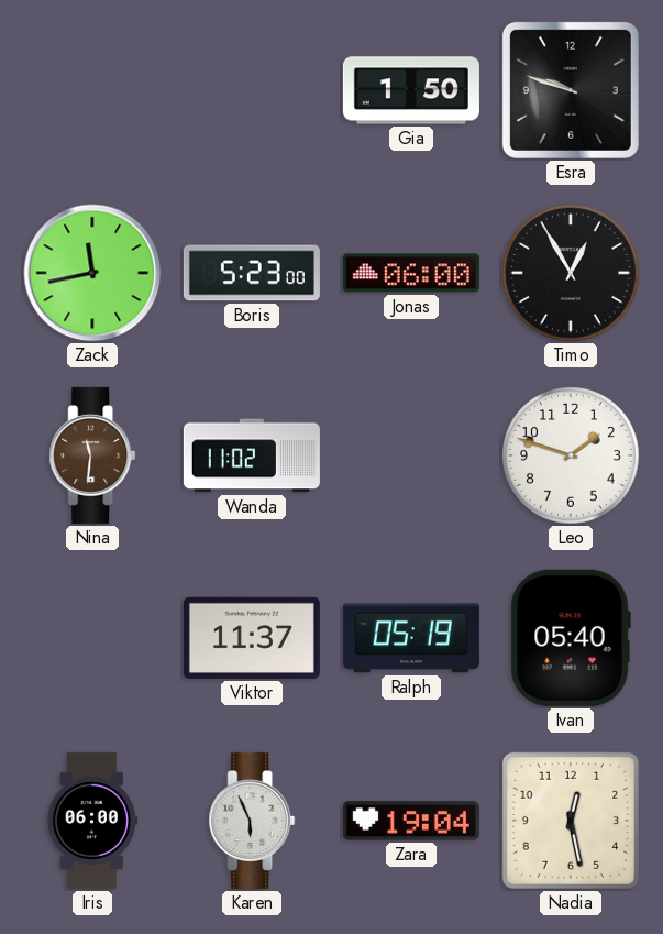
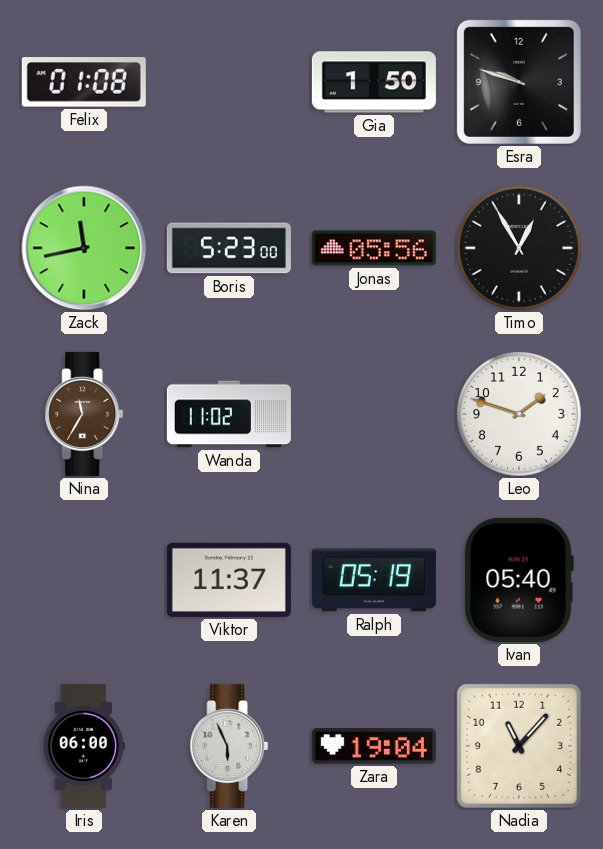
Felix: none -> 01:08 (84, 83)
Jonas: 06:00 -> 05:56 (374, 248)
Nina: 11:31 -> 11:35 (84, 414)
Nadia: 12:28 -> 11:07 (519, 746)
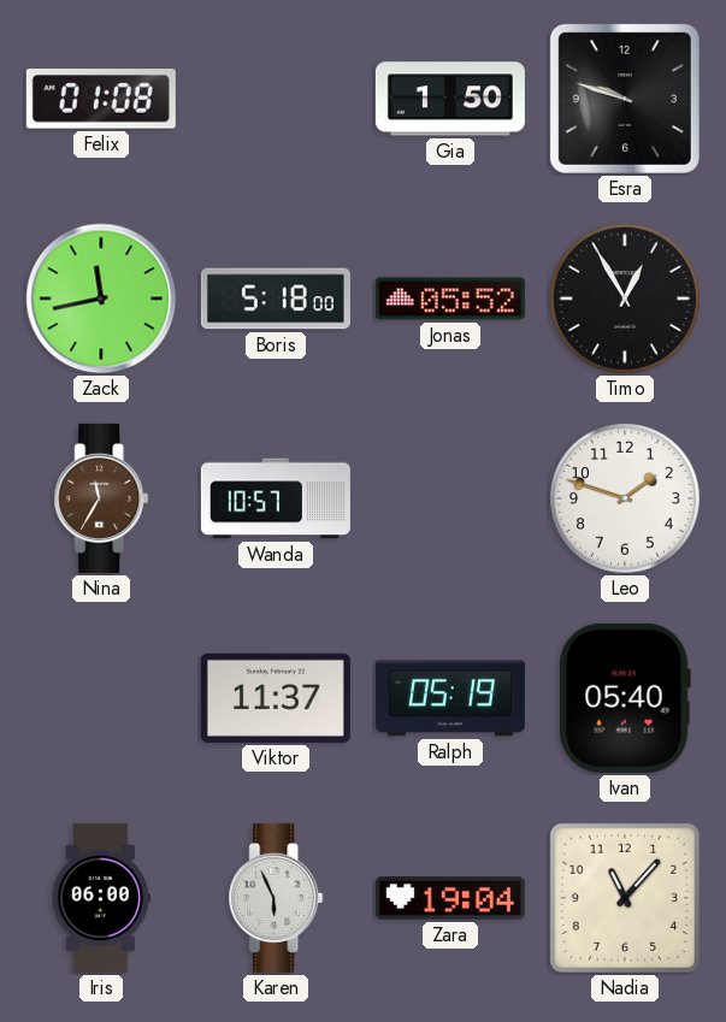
Boris: 5:23 -> 5:18 (276, 299)
Jonas: 05:56 -> 05:52 (450, 299)
Wanda: 11:02 -> 10:57 (276, 498)
